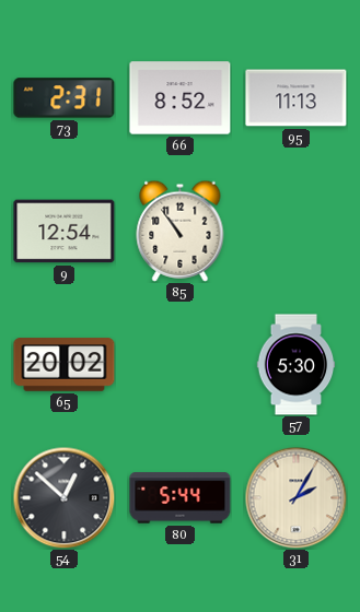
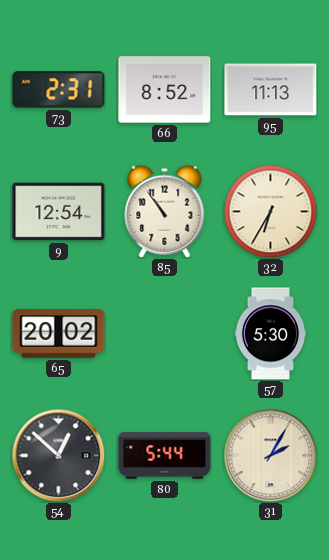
32: none -> 6:35 (270, 211)
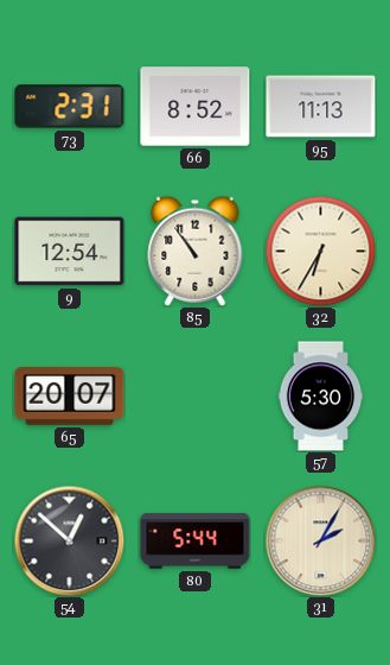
65: 20:02 -> 20:07 (70, 397)
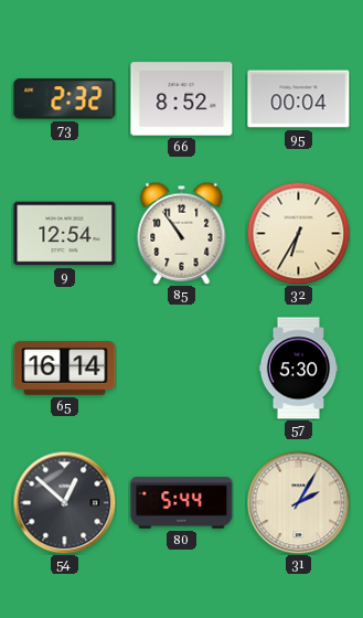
73: 2:31 -> 2:32 (65, 99)
95: 11:13 -> 00:04 (299, 99)
65: 20:07 -> 16:14 (65, 369)
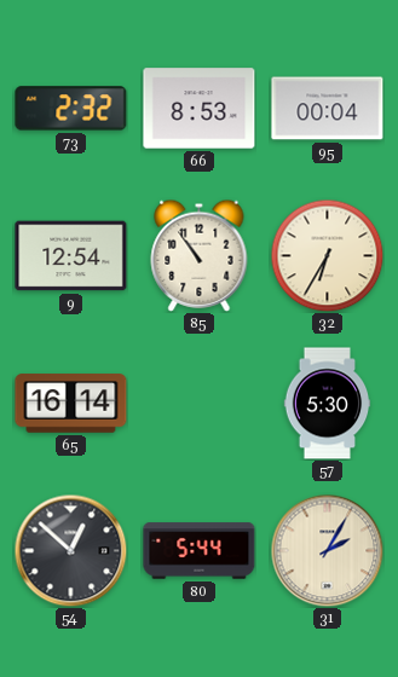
66: 8:52 -> 8:53 (200, 109)
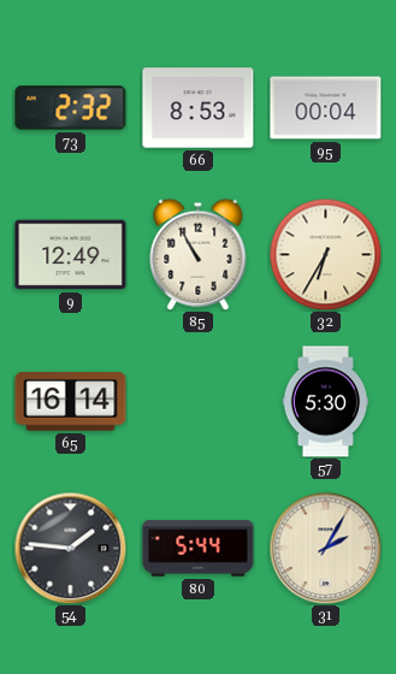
9: 12:54 -> 12:49 (71, 255)
85: 10:54 -> 10:55 (199, 254)
54: 12:52 -> 1:46 (70, 548)
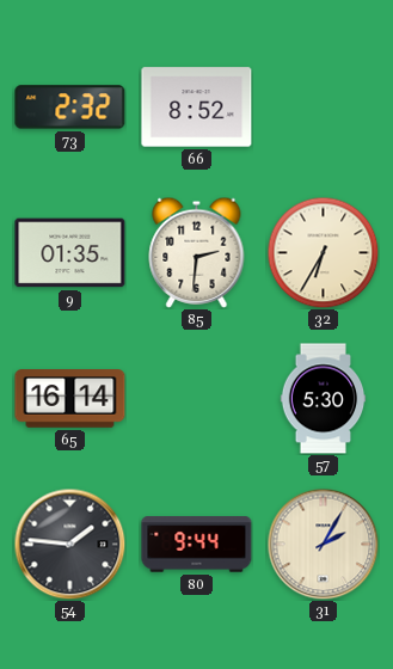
66: 8:53 -> 8:52 (197, 108)
95: 00:04 -> none (326, 108)
9: 12:49 -> 01:35 (70, 253)
85: 10:55 -> 2:31 (197, 252)
80: 5:44 -> 9:44 (197, 545)
